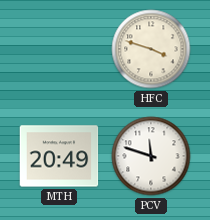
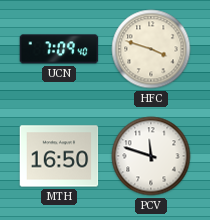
UCN: none -> 7:09 (59, 49)
MTH: 20:49 -> 16:50 (59, 156)
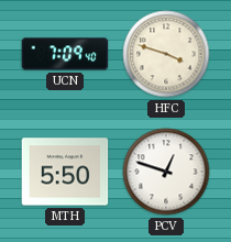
MTH: 16:50 -> 5:50 (65, 172)
PCV: 11:48 -> 12:48 (166, 172)
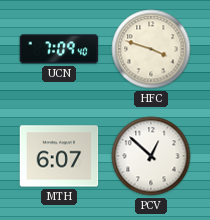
MTH: 5:50 -> 6:07 (59, 156)
PCV: 12:48 -> 12:52 (151, 156)
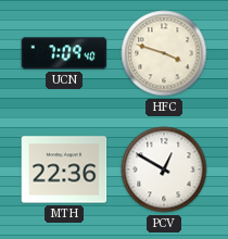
MTH: 6:07 -> 22:36 (64, 169)
PCV: 12:52 -> 12:50 (164, 169)
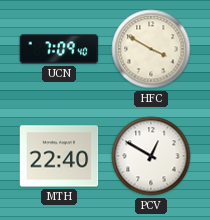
HFC: 3:48 -> 3:50 (151, 49)
MTH: 22:36 -> 22:40 (59, 156)
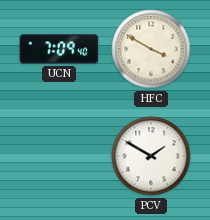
MTH: 22:40 -> none (59, 156)
PCV: 12:50 -> 1:50 (151, 156)
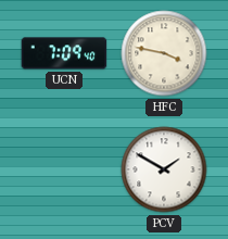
HFC: 3:50 -> 3:47 (164, 53)
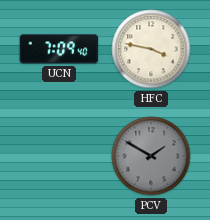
PCV dial: white -> grey (151, 156)
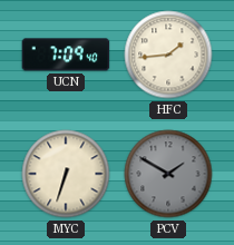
HFC: 3:47 -> 1:44 (168, 55)
MYC: none -> 6:33 (66, 174)
